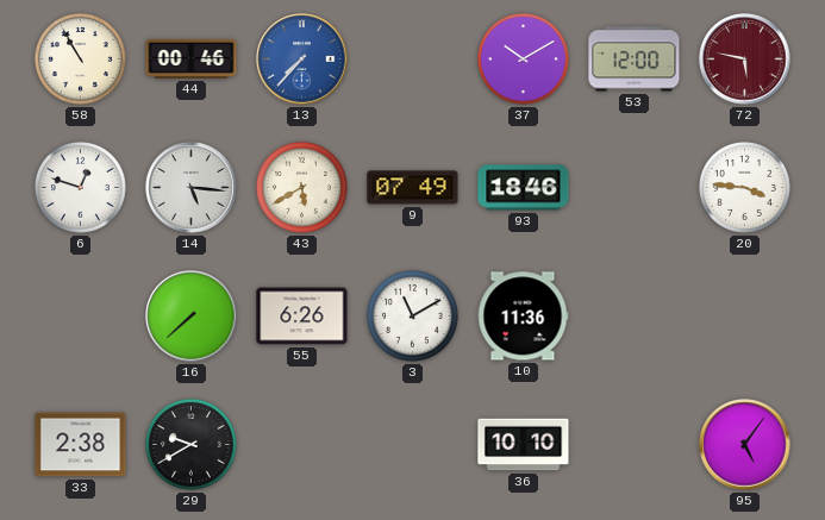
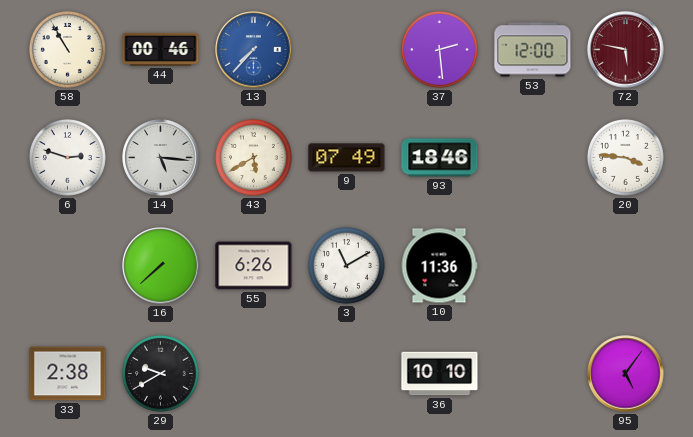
37: 10:10 -> 2:29 (439, 49)
6: 12:48 -> 2:48 (67, 157)
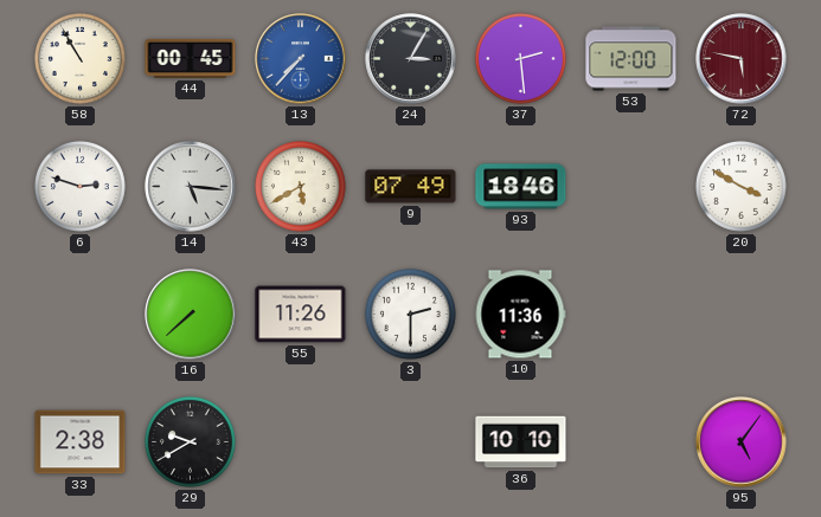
44: 00:46 -> 00:45 (191, 58)
24: none -> 3:05 (411, 59)
20: 3:46 -> 3:50 (740, 186)
55: 6:26 -> 11:26 (301, 315)
3: 11:10 -> 2:30 (410, 314)
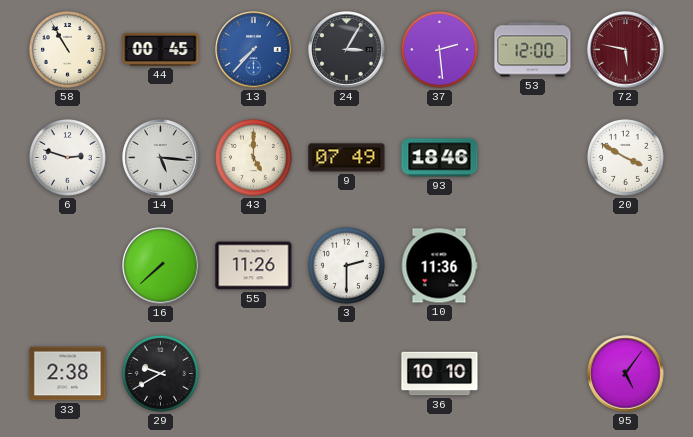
43: 5:40 -> 5:00 (253, 157)
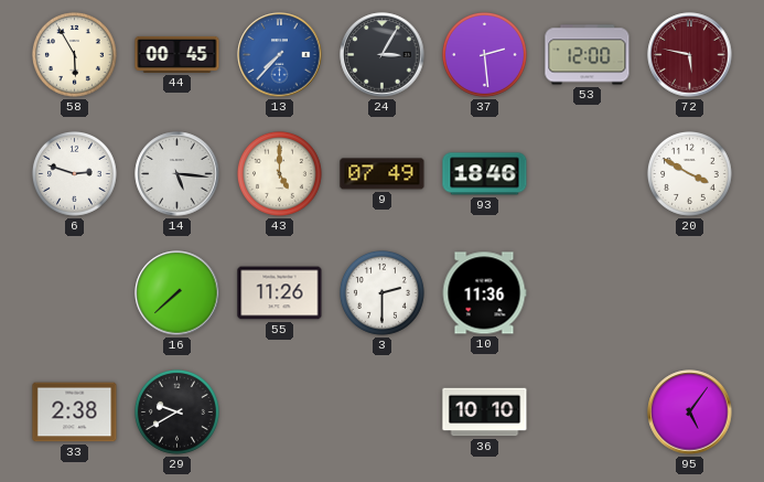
58: 10:55 -> 5:55 (74, 54)
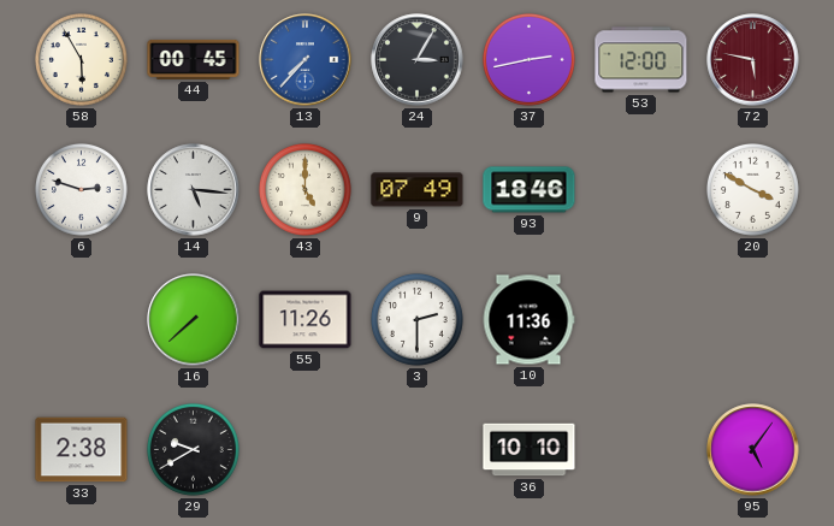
37: 2:29 -> 2:43 (528, 59)
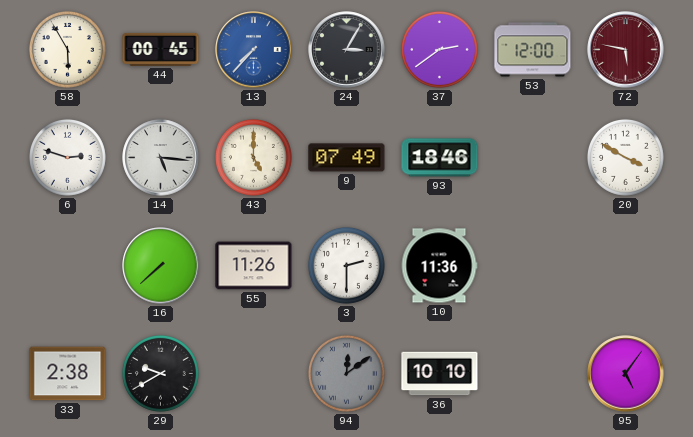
37: 2:43 -> 2:39 (439, 49)
94: none -> 12:09 (346, 373)
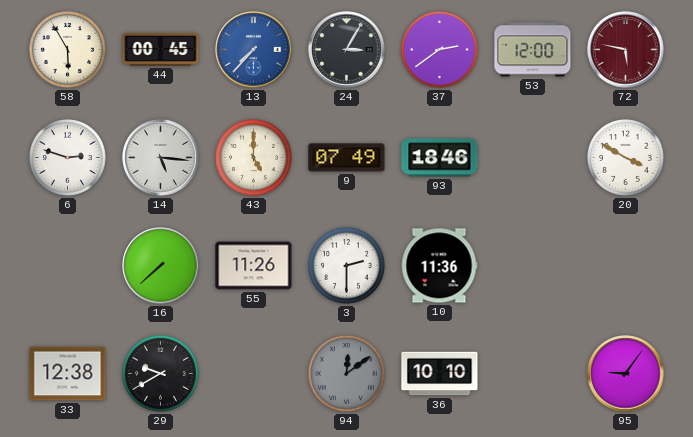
33: 2:38 -> 12:38 (68, 374)
95: 5:06 -> 9:06 (626, 374)
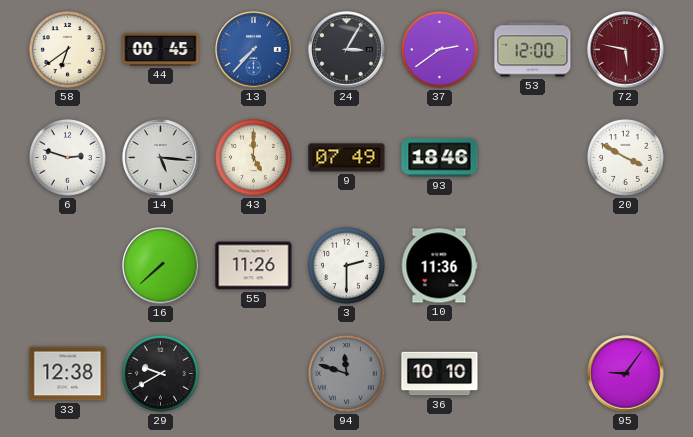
58: 5:55 -> 6:39 (67, 49)
94: 12:09 -> 11:48 (346, 373)
